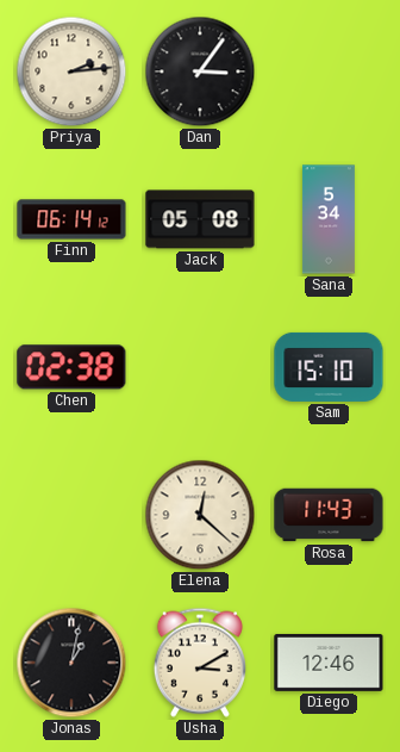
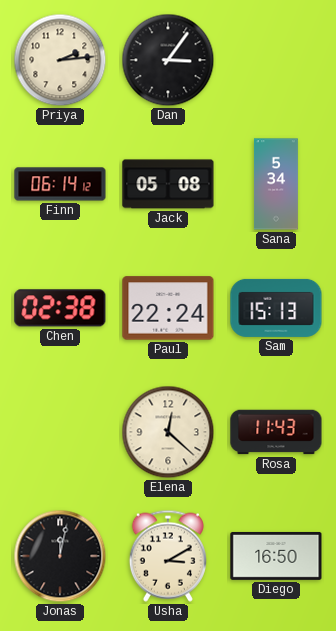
Paul: none -> 22:24 (168, 308)
Sam: 15:10 -> 15:13 (276, 308)
Jonas: 1:02 -> 12:02 (60, 556)
Diego: 12:46 -> 16:50 (276, 556)
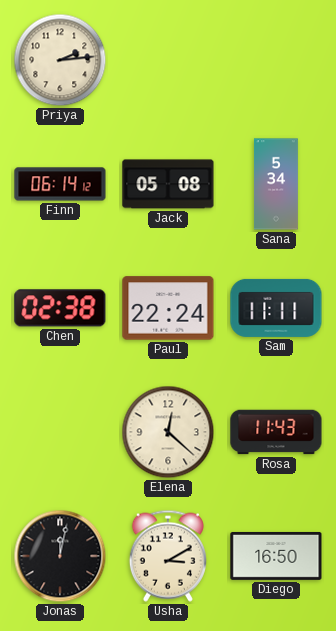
Dan: 3:06 -> none (168, 60)
Sam: 15:13 -> 11:11 (276, 308)
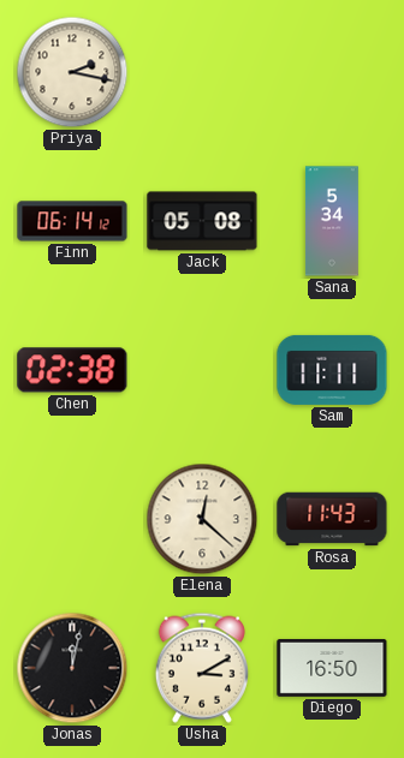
Priya: 2:14 -> 2:17 (72, 72)
Paul: 22:24 -> none (168, 308)
